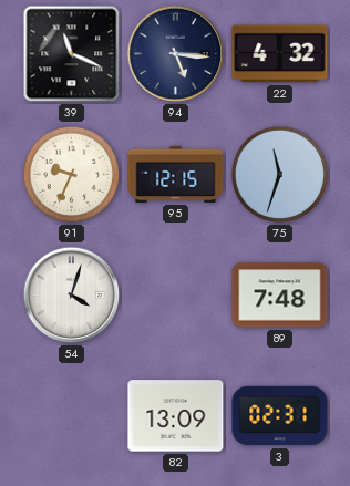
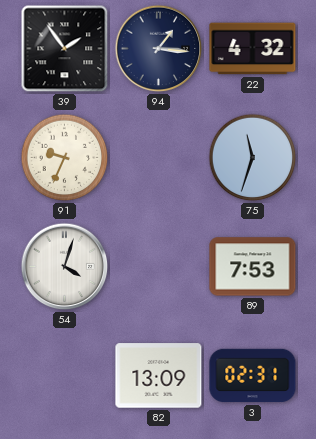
39: 11:19 -> 1:54 (65, 49)
94: 5:16 -> 1:16 (159, 49)
95: 12:15 -> none (176, 174)
89: 7:48 -> 7:53 (253, 267)
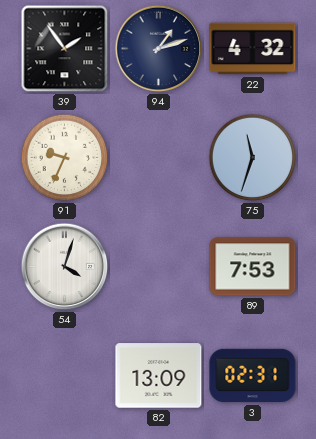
94: 1:16 -> 1:12 (159, 49)
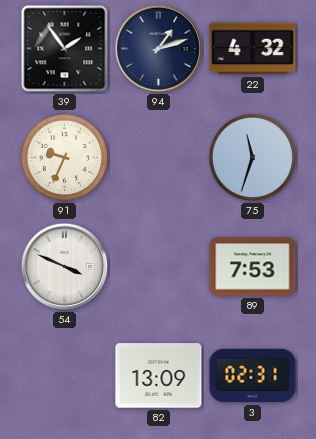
54: 4:03 -> 3:49 (65, 267)
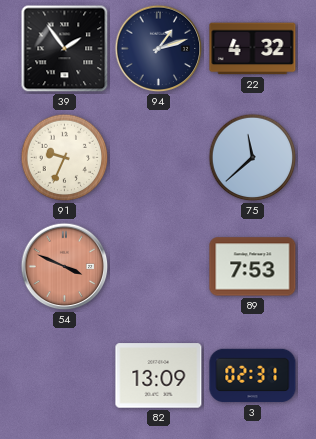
75: 11:33 -> 11:38 (253, 158)
54 dial: white -> salmon (65, 267)
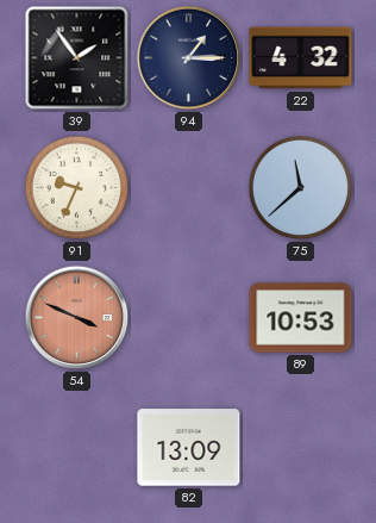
94: 1:12 -> 1:15 (189, 58)
89: 7:53 -> 10:53 (301, 318)
3: 02:31 -> none (253, 376)
